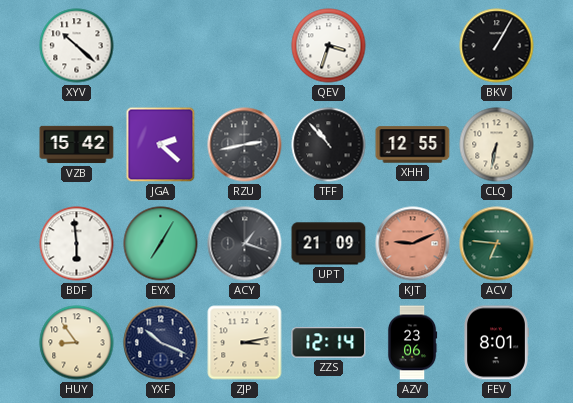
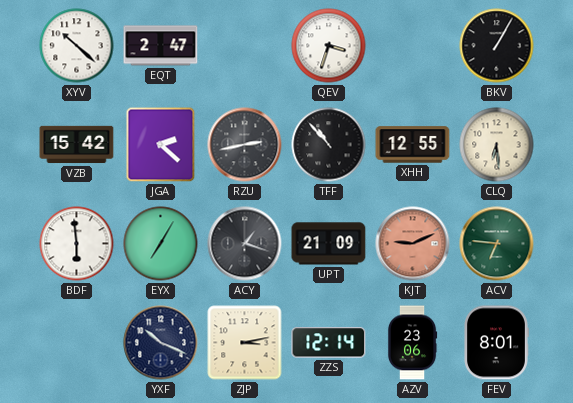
EQT: none -> 2:47 (161, 46)
CLQ: 6:32 -> 6:29 (497, 145)
HUY: 8:54 -> none (77, 343)
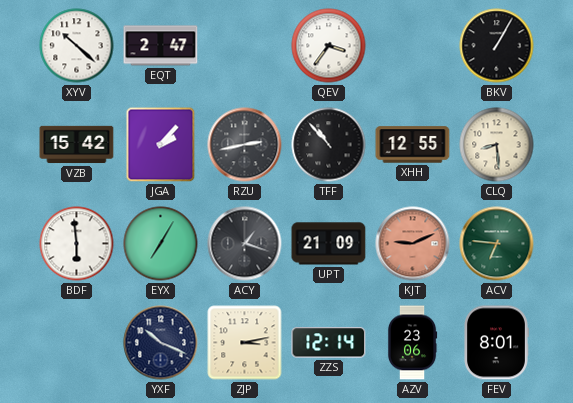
QEV: 3:33 -> 3:36 (329, 46)
JGA: 2:22 -> 2:07 (161, 145)
CLQ: 6:29 -> 8:29 (497, 145)
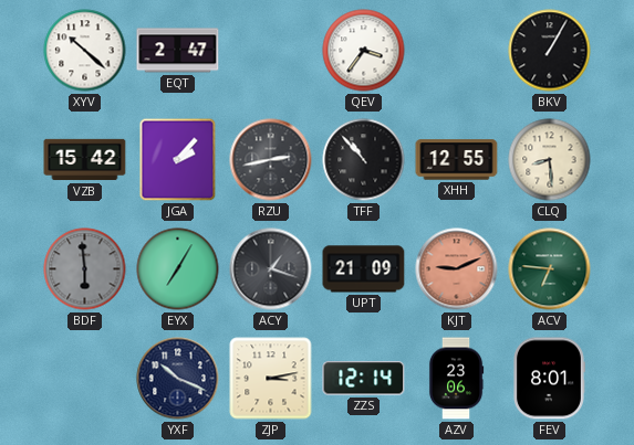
BDF dial: white -> grey (85, 269)
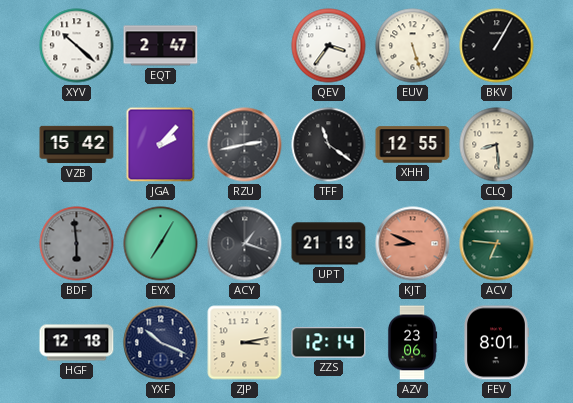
EUV: none -> 5:27 (413, 46)
TFF: 10:53 -> 11:21 (329, 145)
UPT: 21:09 -> 21:13 (329, 244)
KJT: 9:11 -> 8:49 (413, 244)
HGF: none -> 12:18 (77, 343)
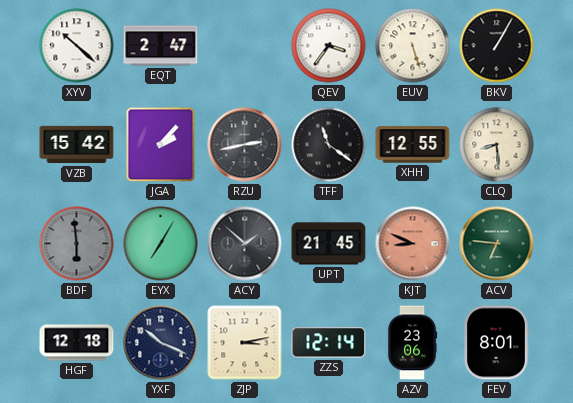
ACY: 1:18 -> 1:52 (245, 244)
UPT: 21:13 -> 21:45 (329, 244)
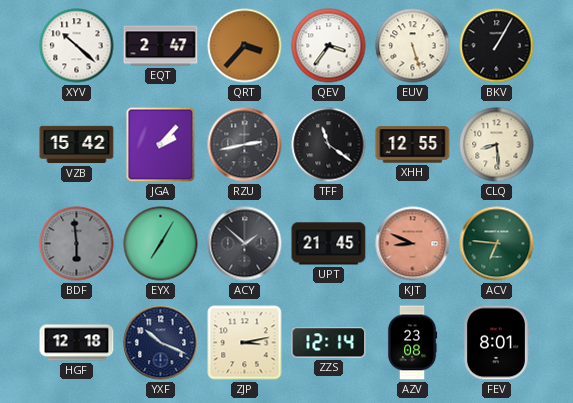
QRT: none -> 3:37 (245, 46)
AZV: 23:06 -> 23:08 (412, 343)
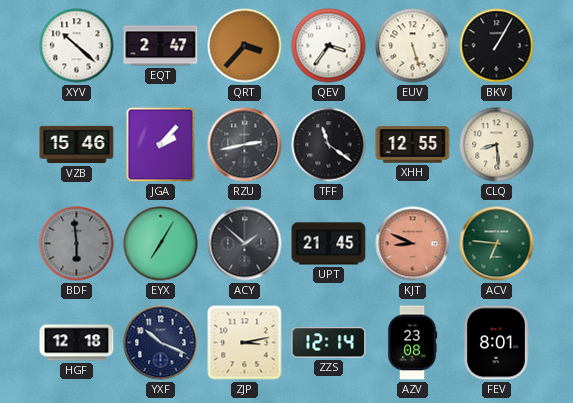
VZB: 15:42 -> 15:46 (77, 145)
